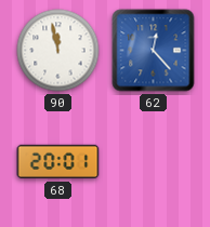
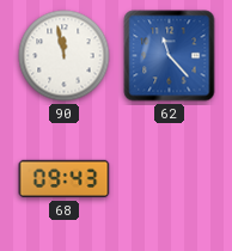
62: 12:23 -> 11:23 (170, 56)
68: 20:01 -> 09:43 (65, 179)
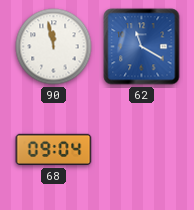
62: 11:23 -> 11:20 (142, 47)
68: 09:43 -> 09:04 (54, 150)
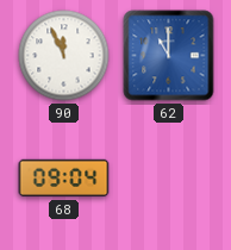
90: 11:58 -> 11:56 (64, 56)
62: 11:20 -> 11:00 (169, 56)
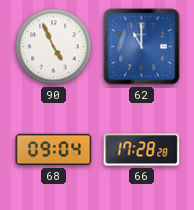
90: 11:56 -> 4:56 (54, 47)
66: none -> 17:28 (142, 150)
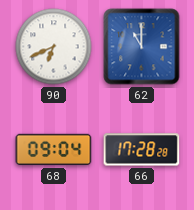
90: 4:56 -> 6:41 (54, 47)
